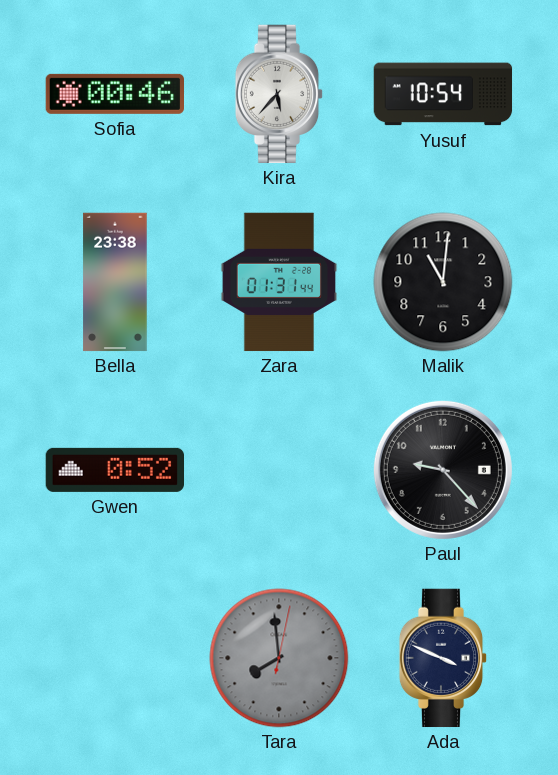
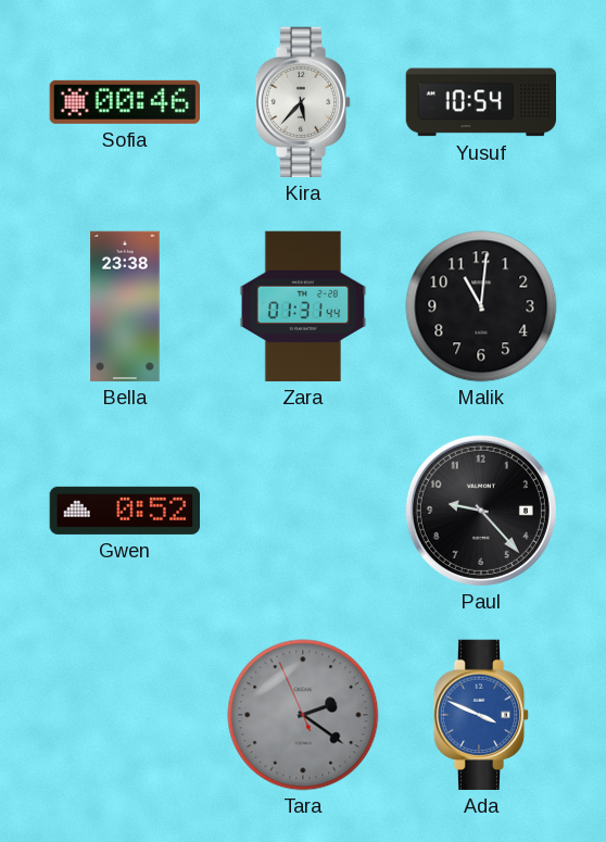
Tara: 7:59 -> 2:20 (303, 715)
Ada dial: navy -> blue (481, 715)
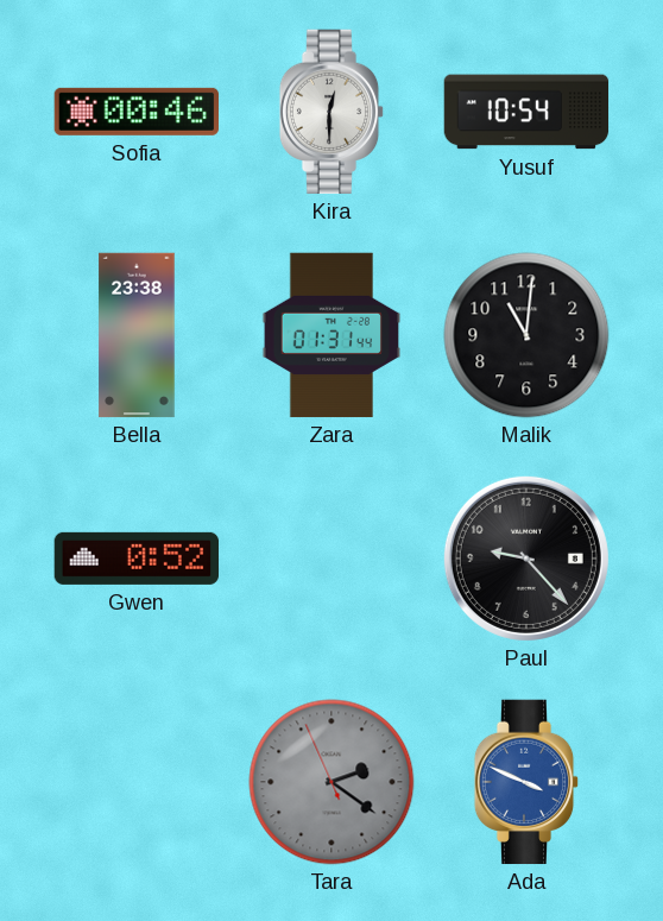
Kira: 5:37 -> 12:30 (331, 112)
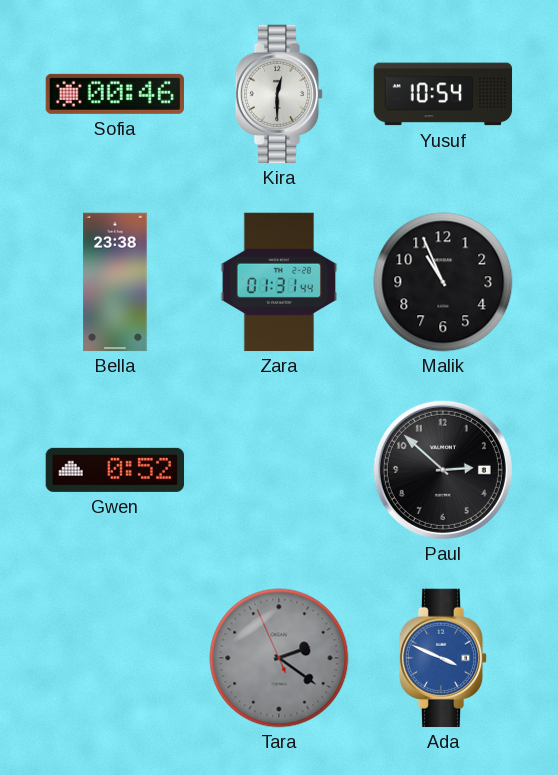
Malik: 11:01 -> 10:56 (443, 282)
Paul: 9:23 -> 2:52 (443, 470)
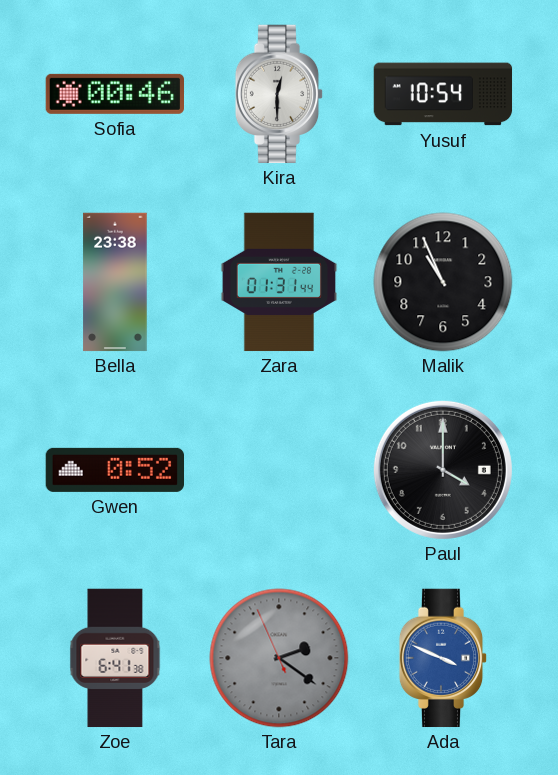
Paul: 2:52 -> 4:00 (443, 470)
Zoe: none -> 6:41 (115, 658)
